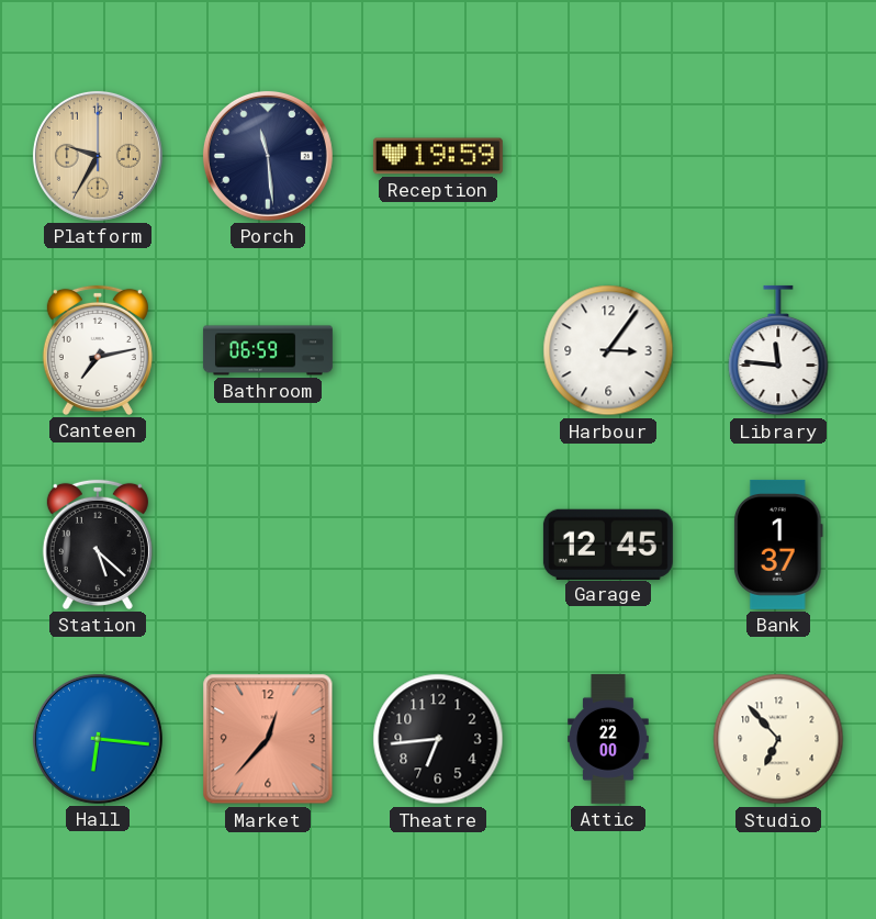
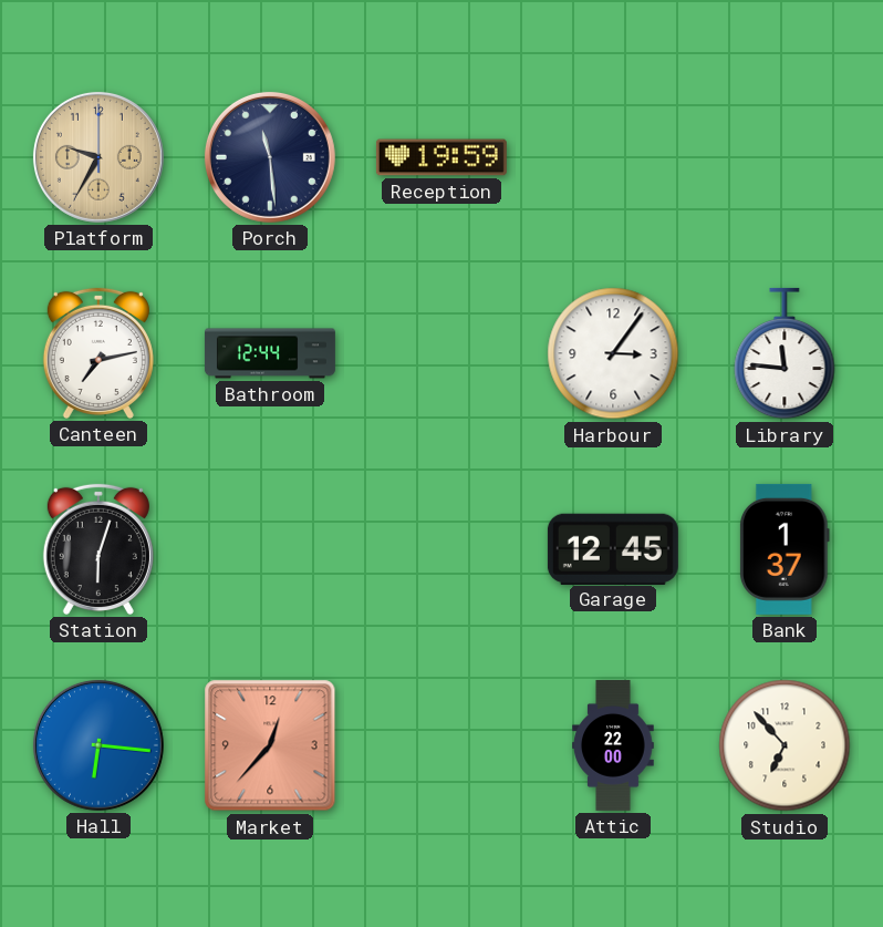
Bathroom: 06:59 -> 12:44 (270, 353)
Station: 5:22 -> 6:03 (98, 549)
Theatre: 6:44 -> none (438, 739)
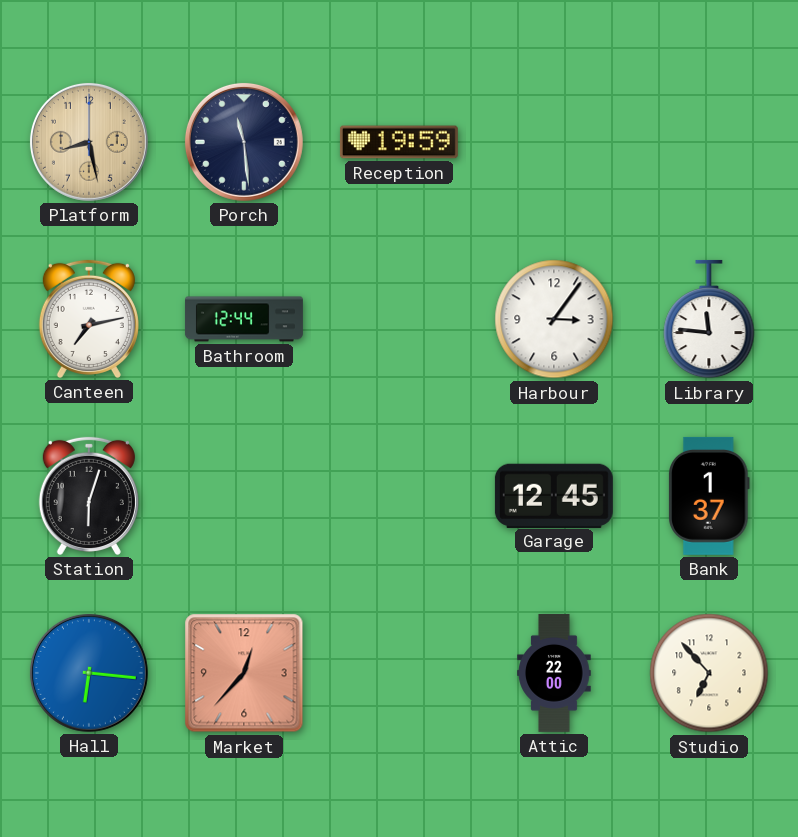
Platform: 9:35 -> 8:28 (89, 142)
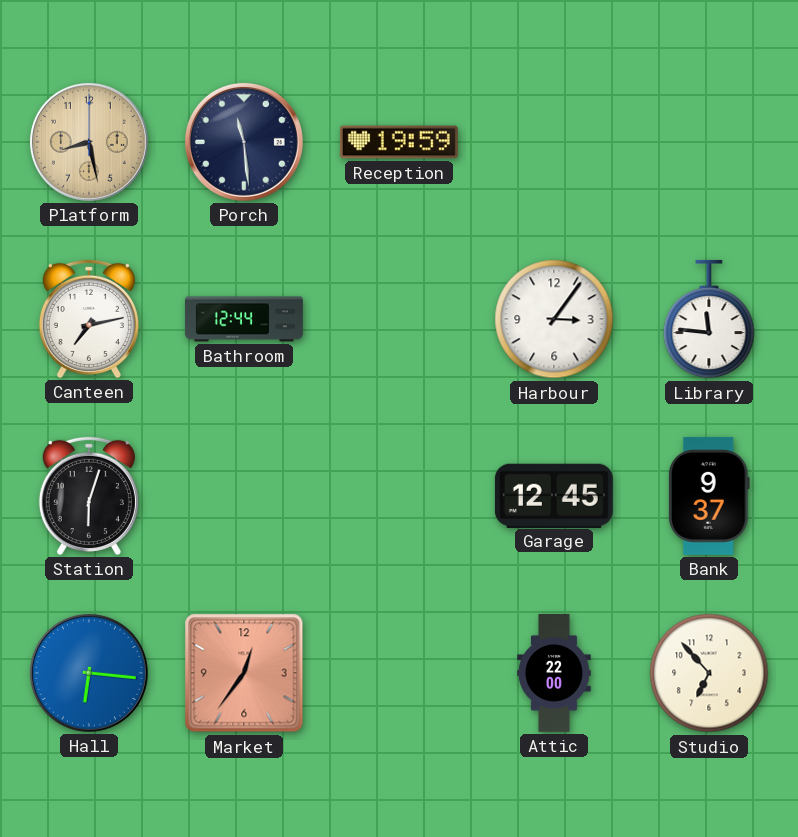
Bank: 1:37 -> 9:37 (710, 496)
Market: 12:37 -> 12:36 (244, 673)
